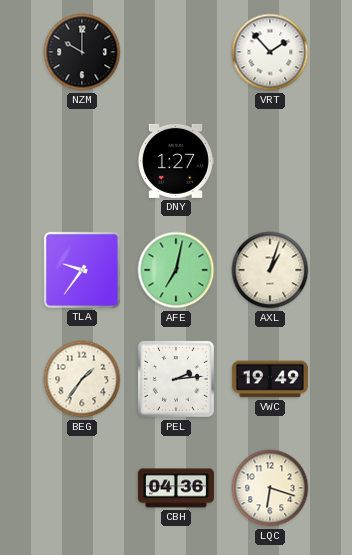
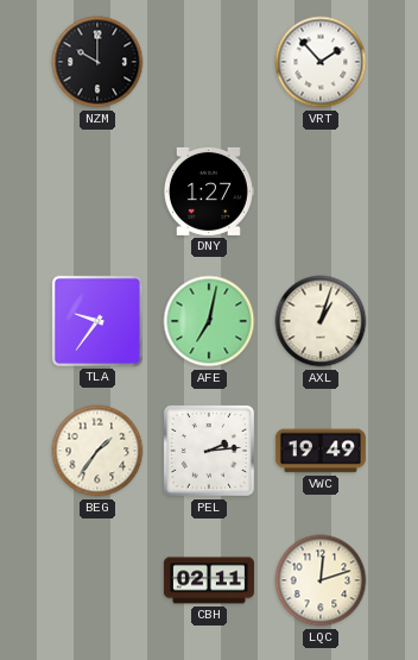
CBH: 04:36 -> 02:11 (209, 580)
LQC: 6:18 -> 12:12 (321, 580)
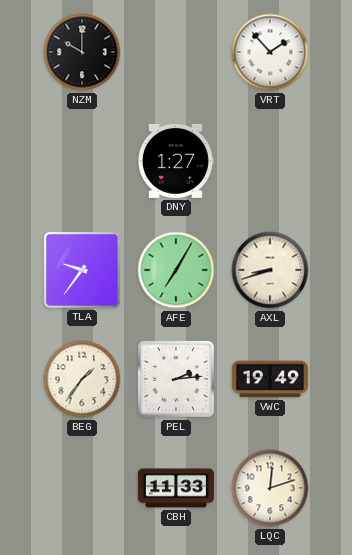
AFE: 7:02 -> 7:05 (176, 270)
AXL: 1:03 -> 8:42 (270, 270)
CBH: 02:11 -> 11:33 (176, 488)
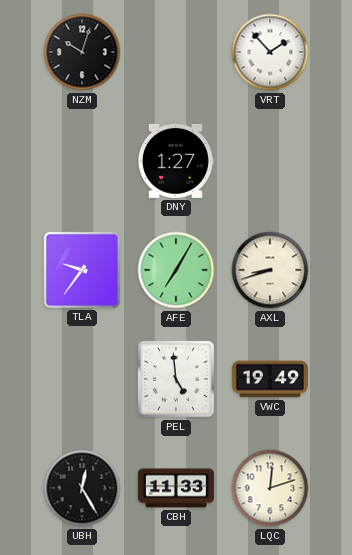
NZM: 10:00 -> 10:03 (82, 52)
BEG: 1:36 -> none (82, 379)
PEL: 2:14 -> 4:59 (176, 379)
UBH: none -> 12:25 (82, 488)
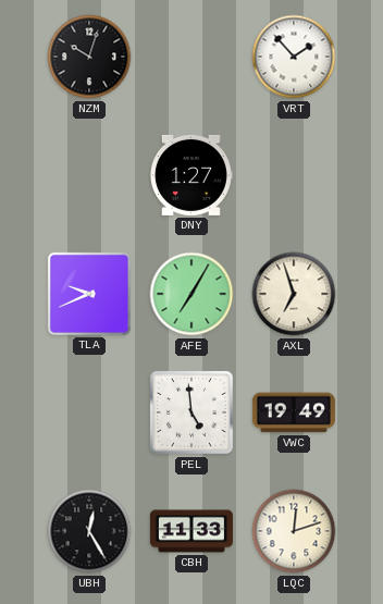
TLA: 9:36 -> 9:41 (89, 294)
AXL: 8:42 -> 6:57 (294, 294)
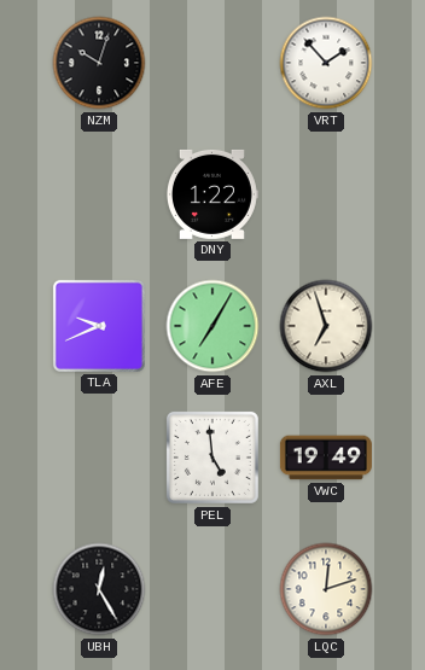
DNY: 1:27 -> 1:22 (211, 194)
CBH: 11:33 -> none (191, 531)
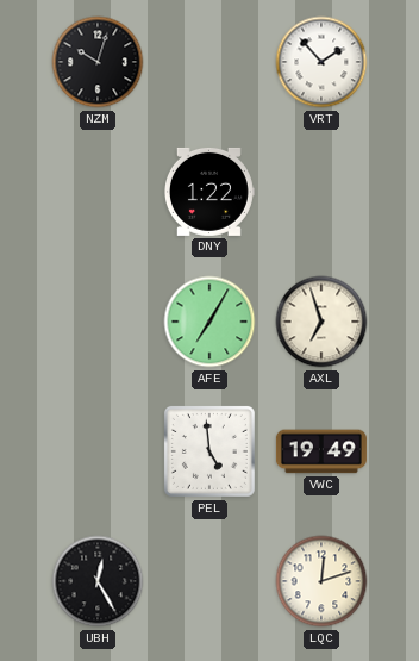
TLA: 9:41 -> none (99, 326)
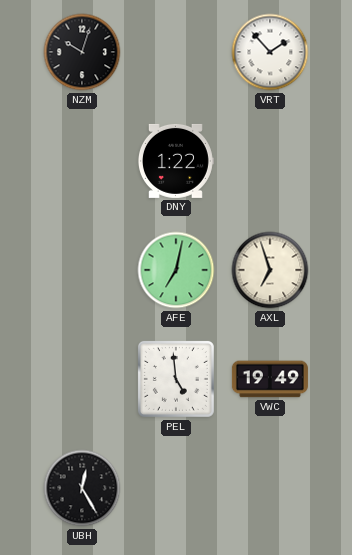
AFE: 7:05 -> 7:02 (176, 270)
LQC: 12:12 -> none (321, 581)
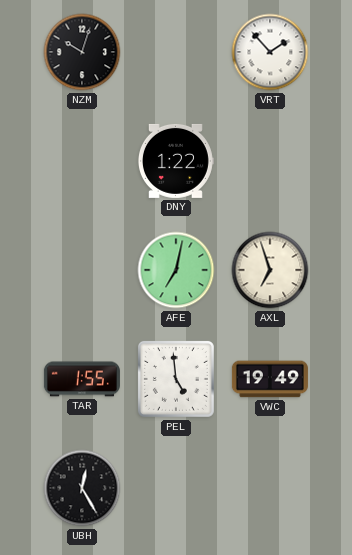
TAR: none -> 1:55 (82, 379)
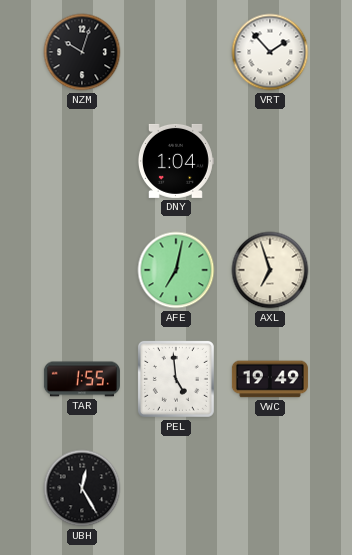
DNY: 1:22 -> 1:04 (175, 161)
